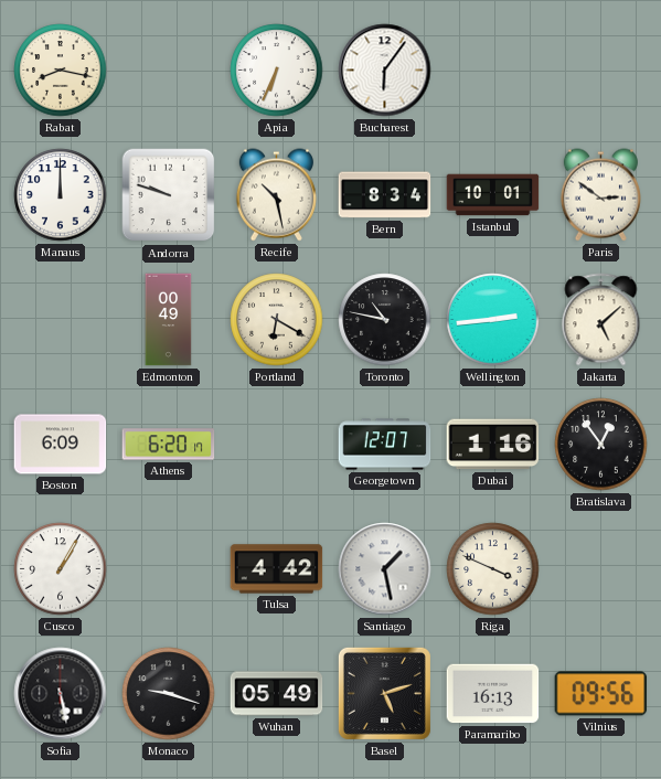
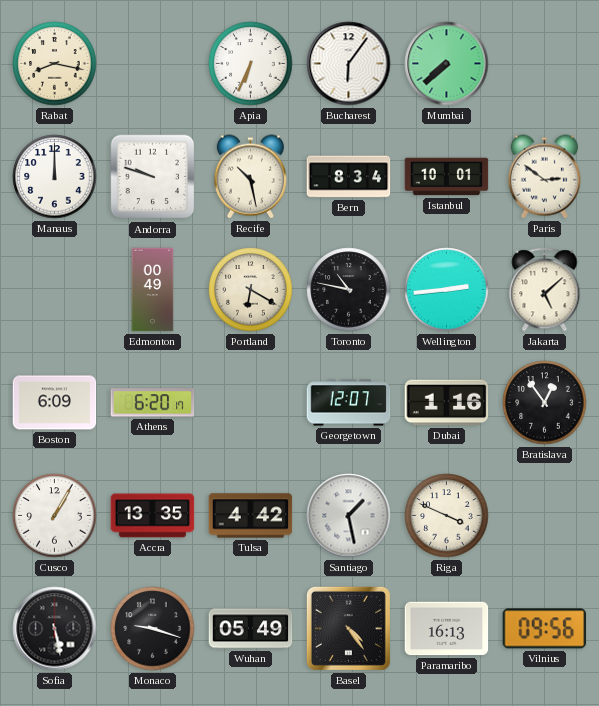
Mumbai: none -> 7:38 (447, 64)
Accra: none -> 13:35 (153, 516)
Basel: 5:12 -> 4:24 (348, 628)
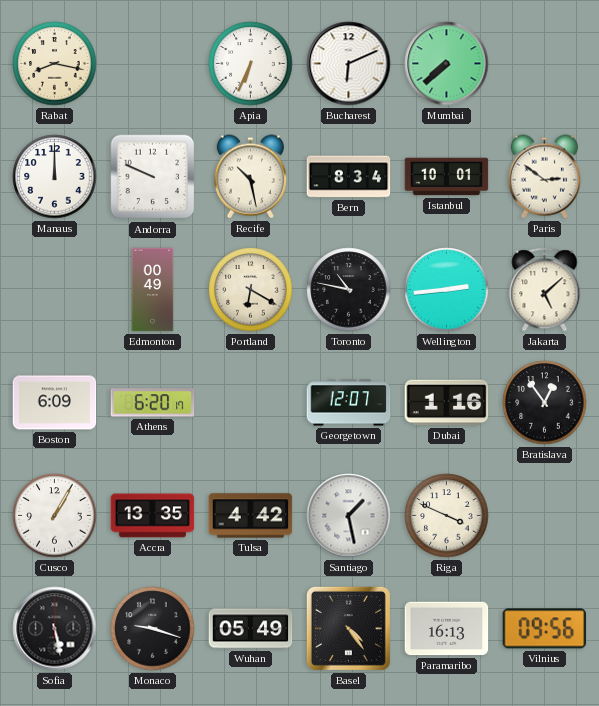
Bucharest: 6:06 -> 6:11 (349, 64)
Andorra: 9:48 -> 9:49 (153, 177)
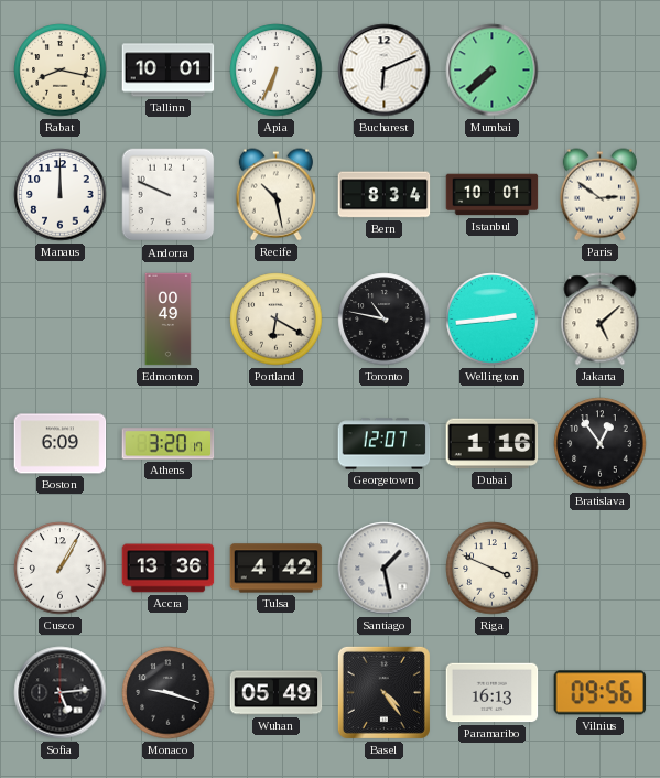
Tallinn: none -> 10:01 (169, 71)
Athens: 6:20 -> 3:20 (169, 444)
Accra: 13:35 -> 13:36 (169, 569)
Sofia: 5:28 -> 5:14 (61, 693)
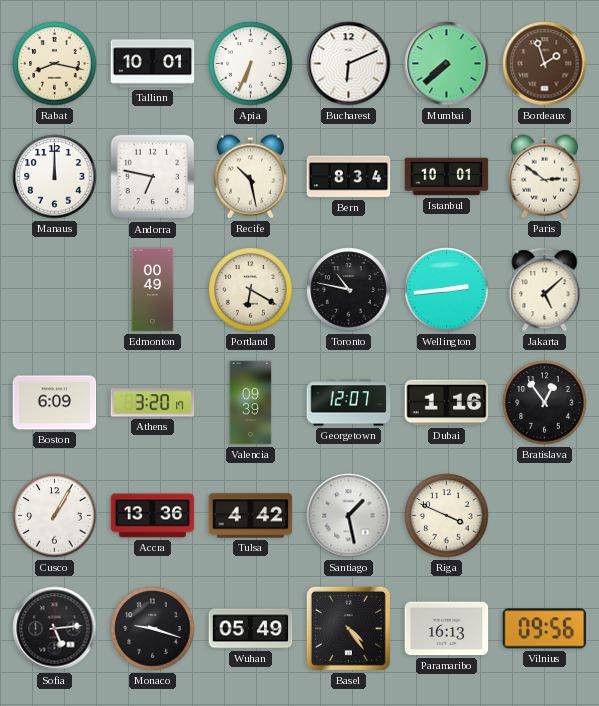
Bordeaux: none -> 1:57 (545, 64)
Andorra: 9:49 -> 6:47 (153, 177)
Valencia: none -> 09:39 (251, 403)
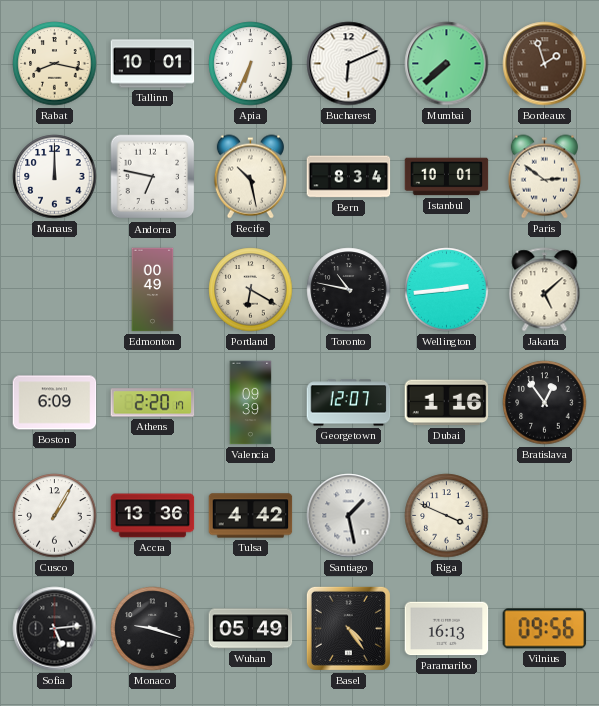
Athens: 3:20 -> 2:20 (153, 403)
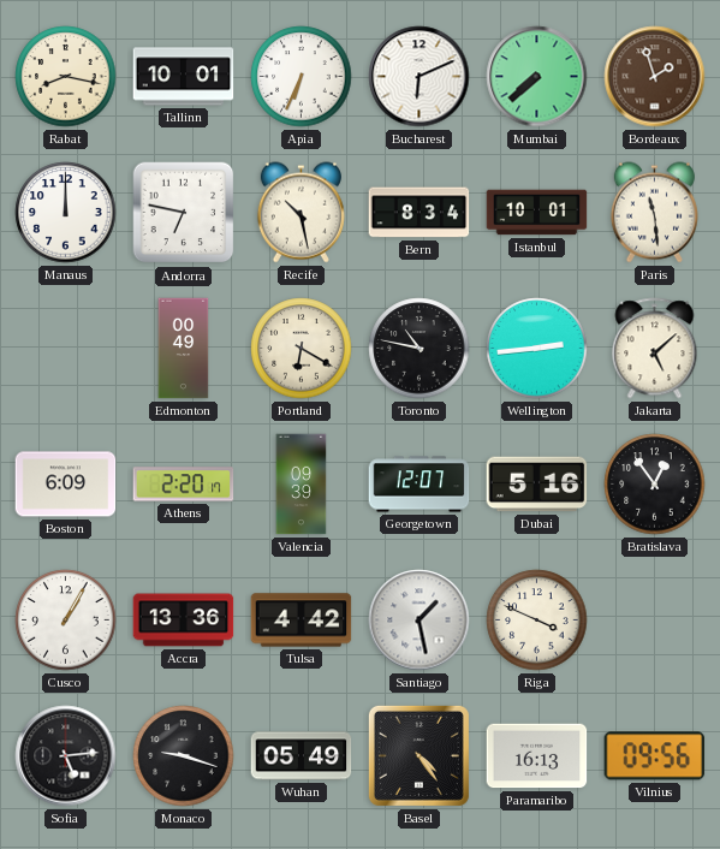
Paris: 2:51 -> 11:29 (654, 213)
Dubai: 1:16 -> 5:16 (537, 485)
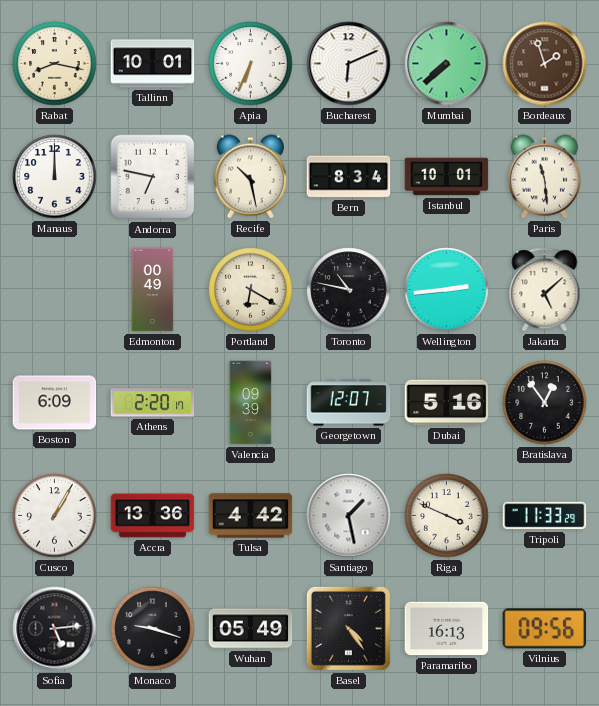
Tripoli: none -> 11:33 (545, 516)
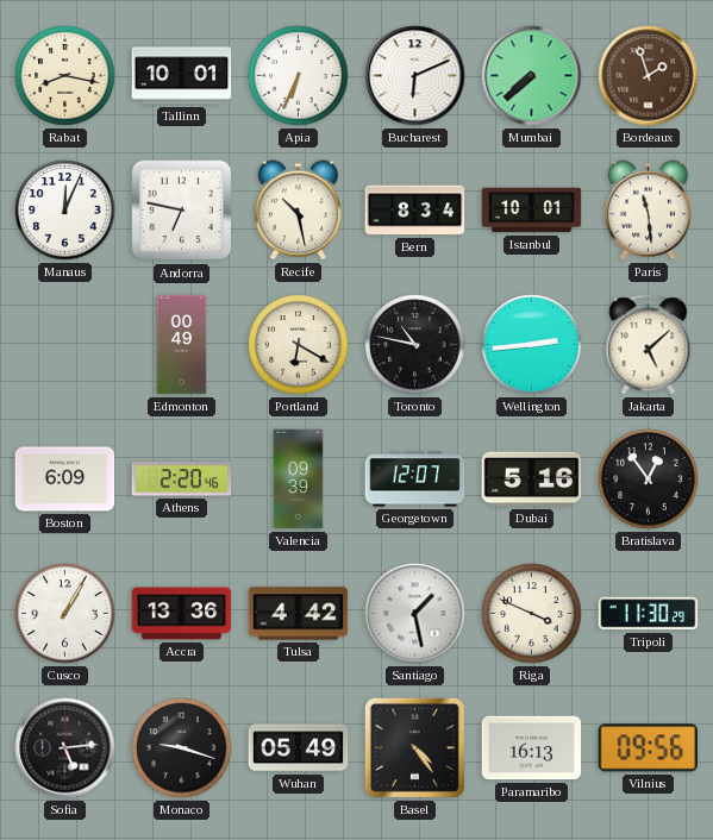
Manaus: 12:00 -> 12:04 (65, 211)
Athens: 2:20:17 -> 2:20:46 (182, 479)
Tripoli: 11:33 -> 11:30 (649, 614)
